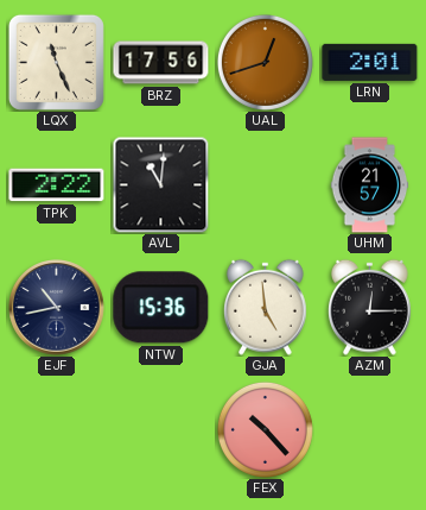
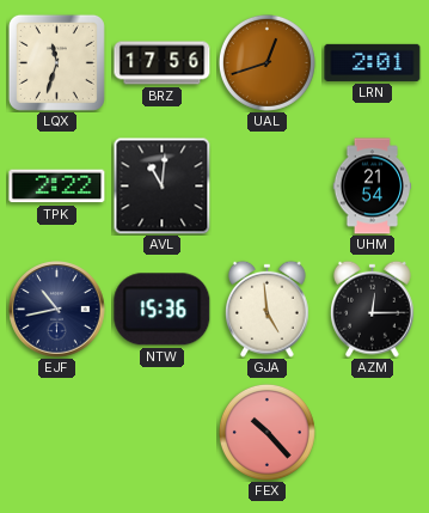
LQX: 11:26 -> 11:33 (56, 62)
UHM: 21:57 -> 21:54 (373, 187)
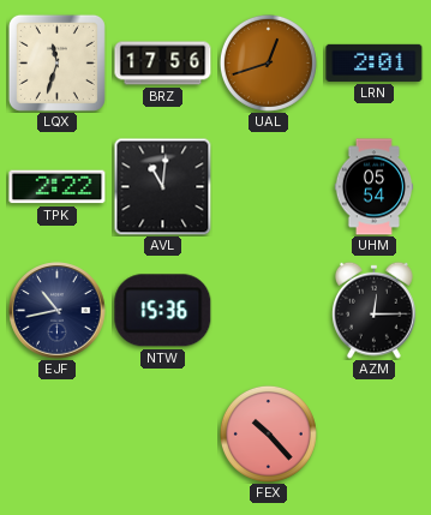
UHM: 21:54 -> 05:54 (375, 187)
GJA: 4:59 -> none (268, 309)
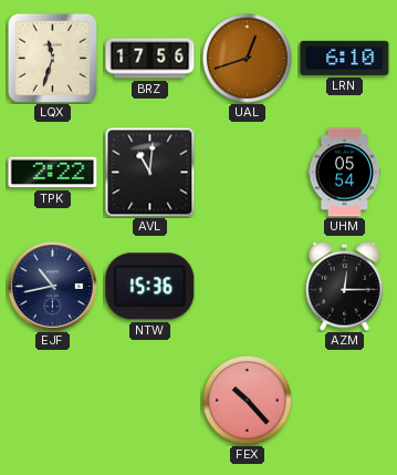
LRN: 2:01 -> 6:10 (345, 58)
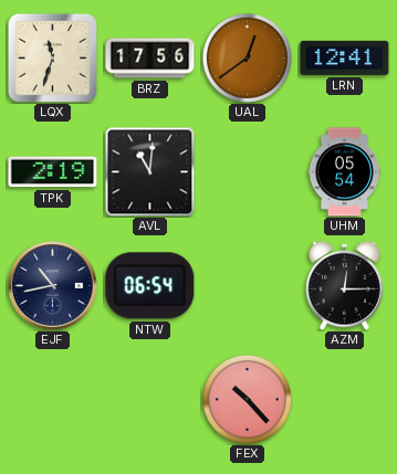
UAL: 12:42 -> 12:39 (247, 57)
LRN: 6:10 -> 12:41 (345, 57)
TPK: 2:22 -> 2:19 (53, 172)
NTW: 15:36 -> 06:54 (150, 286)
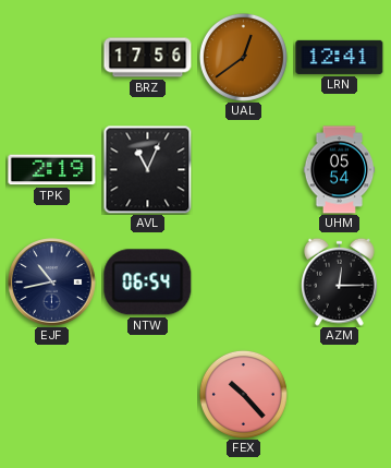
LQX: 11:33 -> none (52, 57)
AVL: 11:01 -> 11:04 (147, 169)
